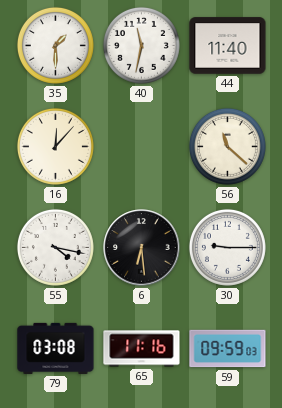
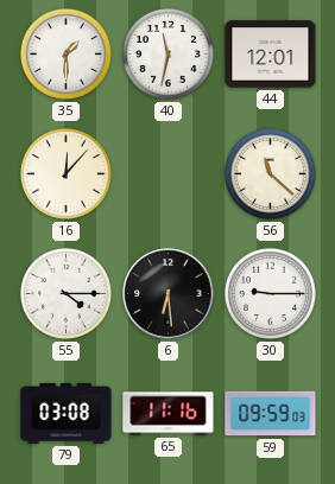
44: 11:40 -> 12:01 (271, 55)
55: 4:17 -> 4:15 (65, 293)
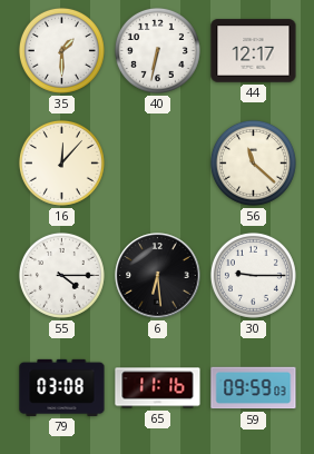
40: 11:32 -> 6:32 (157, 50)
44: 12:01 -> 12:17 (254, 51)
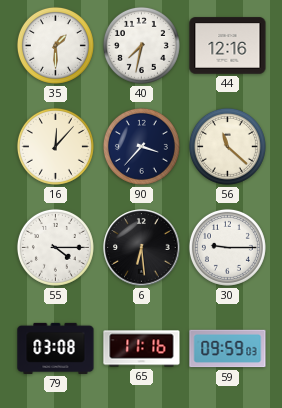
40: 6:32 -> 7:32 (141, 45)
44: 12:17 -> 12:16 (228, 46)
90: none -> 3:37 (141, 146)
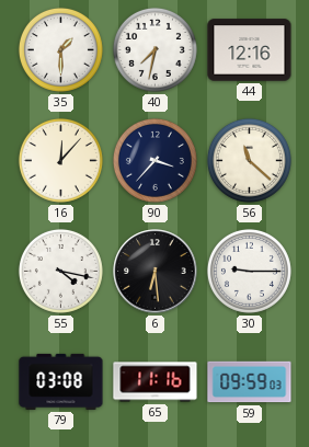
55: 4:15 -> 4:17 (60, 271)
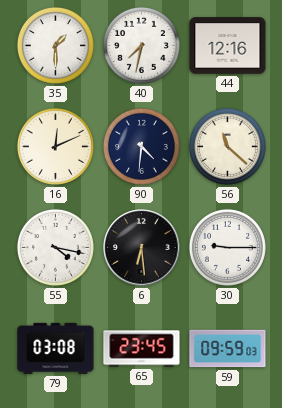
16: 12:07 -> 12:11 (55, 146)
90: 3:37 -> 4:31 (141, 146)
65: 11:16 -> 23:45 (142, 349)
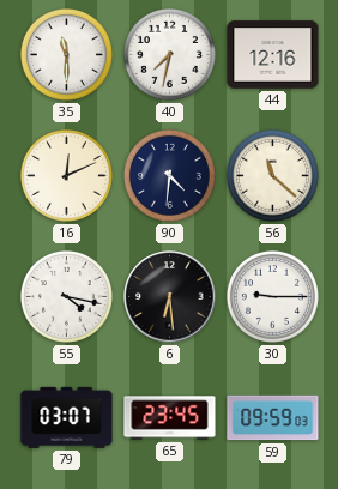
35: 1:30 -> 11:30 (66, 54)
79: 03:08 -> 03:07 (67, 417)
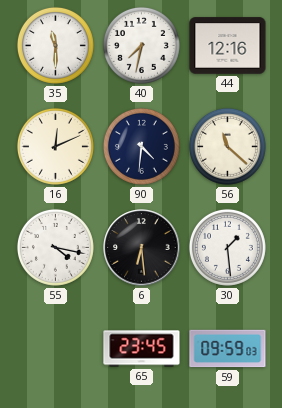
30: 9:15 -> 1:29 (227, 247)
79: 03:07 -> none (67, 417)
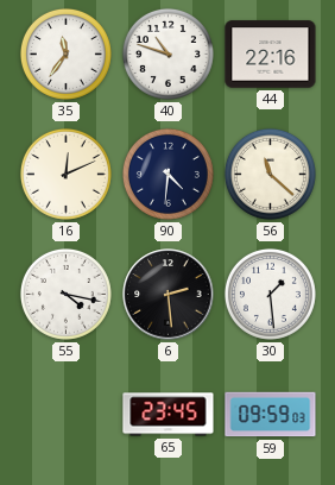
35: 11:30 -> 11:36 (65, 53)
40: 7:32 -> 10:48 (167, 53)
44: 12:16 -> 22:16 (271, 55)
6: 6:29 -> 2:29 (169, 295)
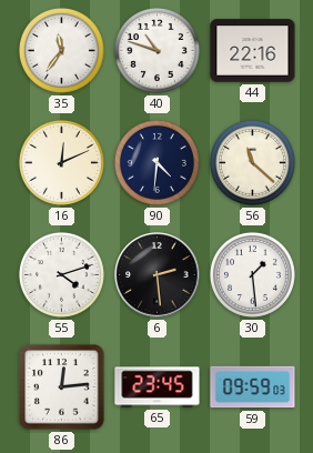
55: 4:17 -> 4:12 (61, 274)
86: none -> 12:14 (62, 387)
